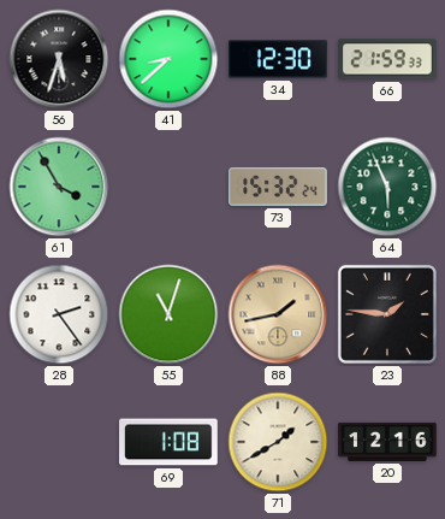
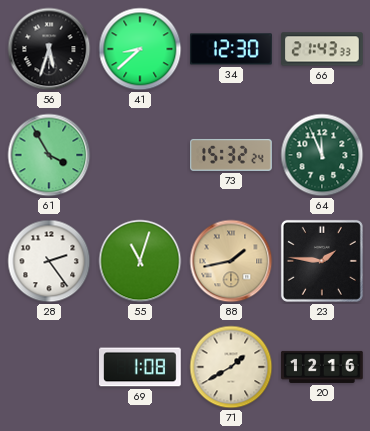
66: 21:59 -> 21:43 (322, 49)
64: 5:56 -> 11:56 (322, 155)
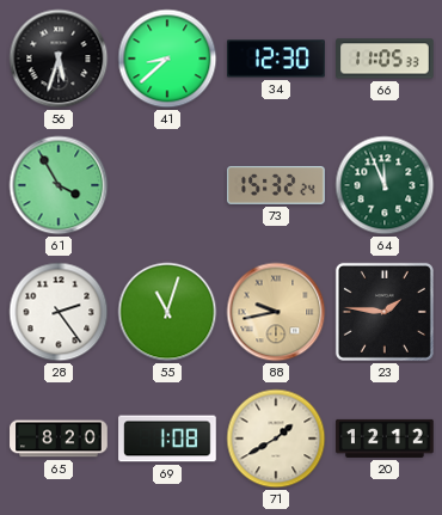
66: 21:43 -> 11:05 (385, 59)
88: 1:43 -> 9:43 (276, 312)
65: none -> 8:20 (59, 439)
20: 12:16 -> 12:12 (385, 439)
